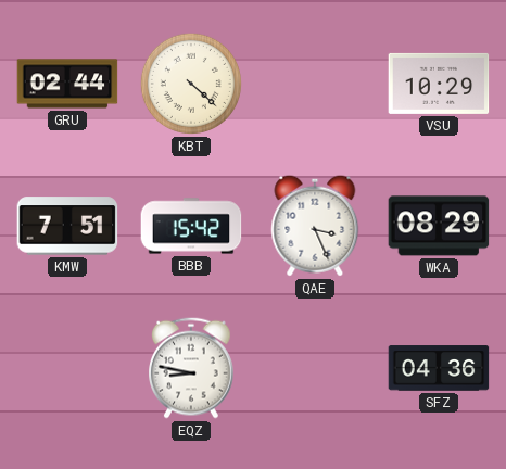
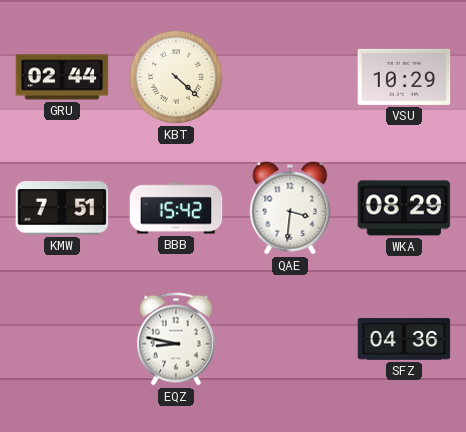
QAE: 3:26 -> 3:31 (290, 208)
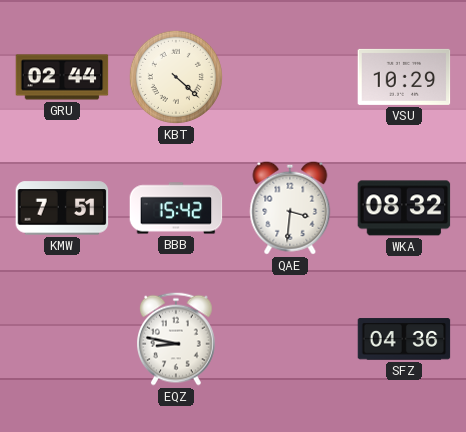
WKA: 08:29 -> 08:32 (404, 208)
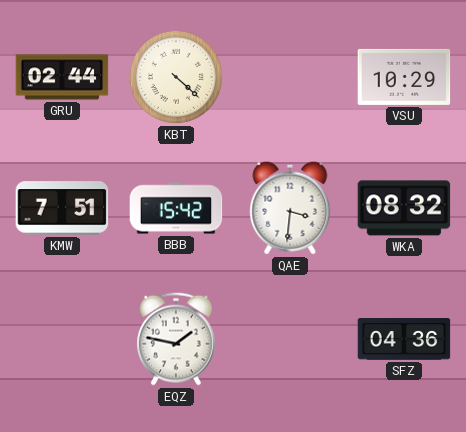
EQZ: 8:47 -> 1:47 (177, 339)
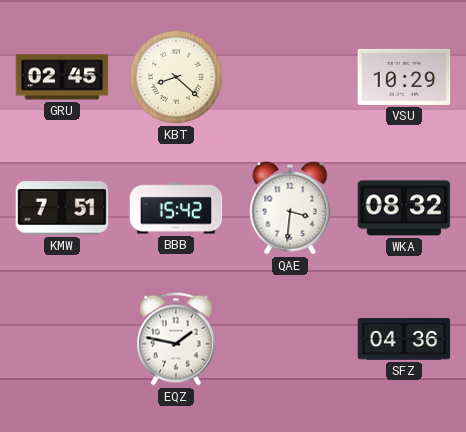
GRU: 02:44 -> 02:45 (62, 77)
KBT: 4:22 -> 8:22 (176, 77)
